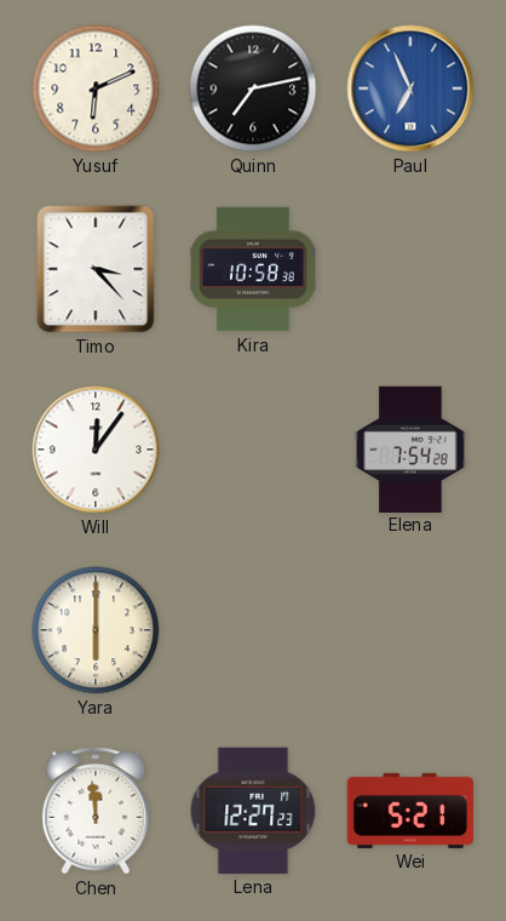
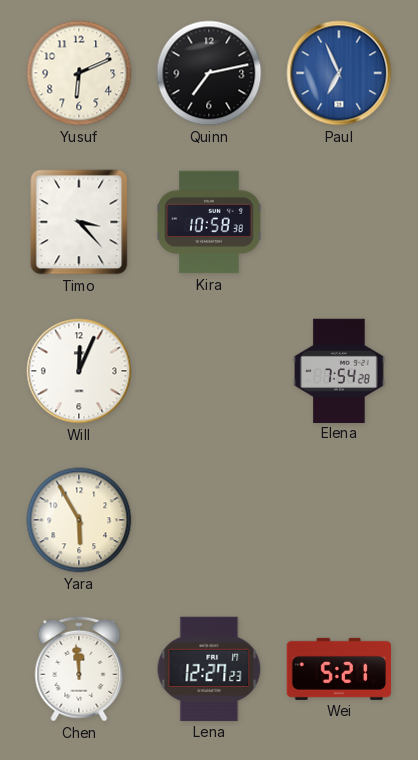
Will: 12:06 -> 12:04 (79, 371)
Yara: 6:00 -> 5:55 (79, 520)
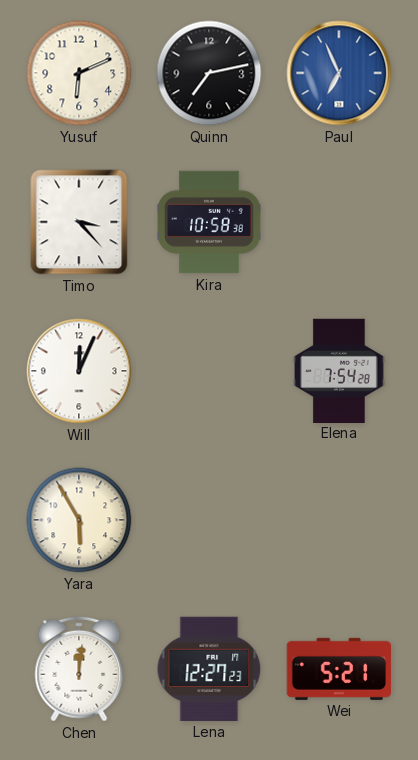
Chen: 11:59 -> 12:01 (79, 669)
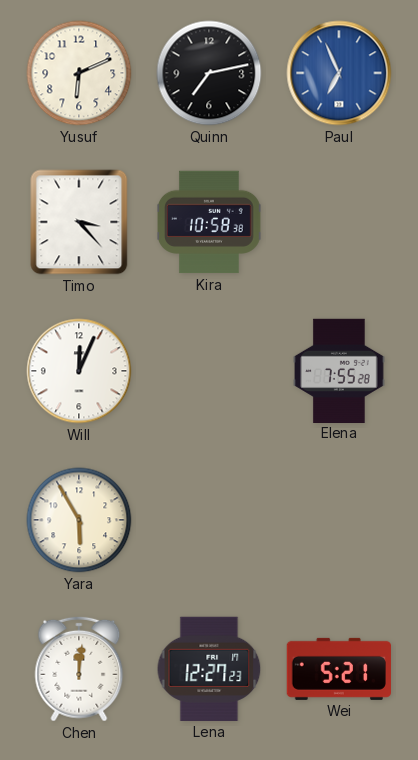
Elena: 7:54 -> 7:55 (340, 370)
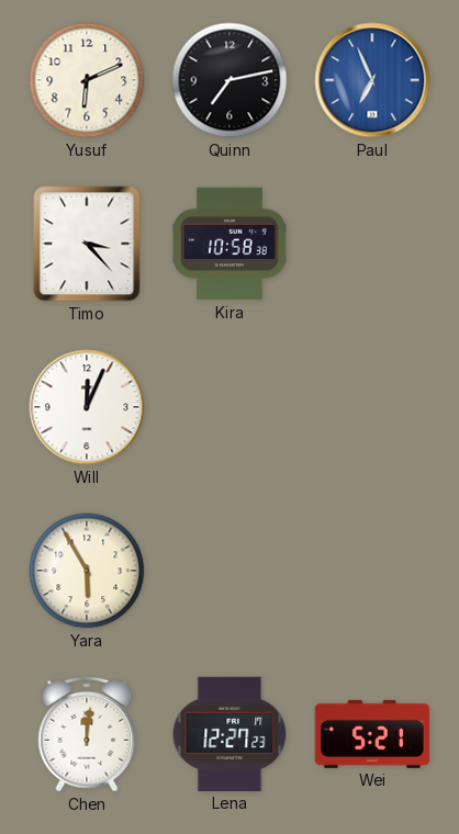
Elena: 7:55 -> none (340, 370)
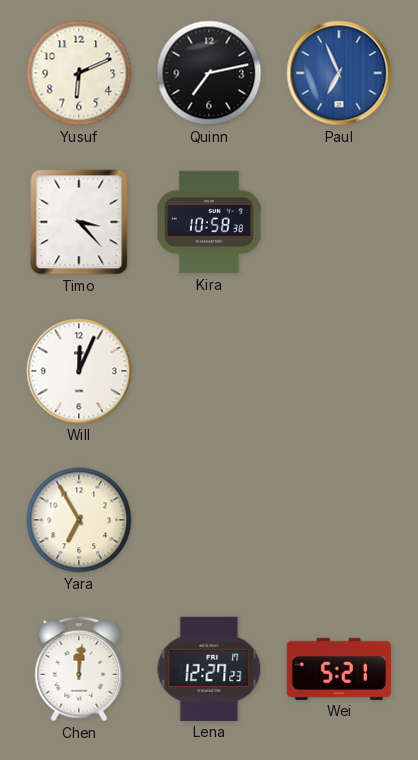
Yara: 5:55 -> 6:55 (79, 520)
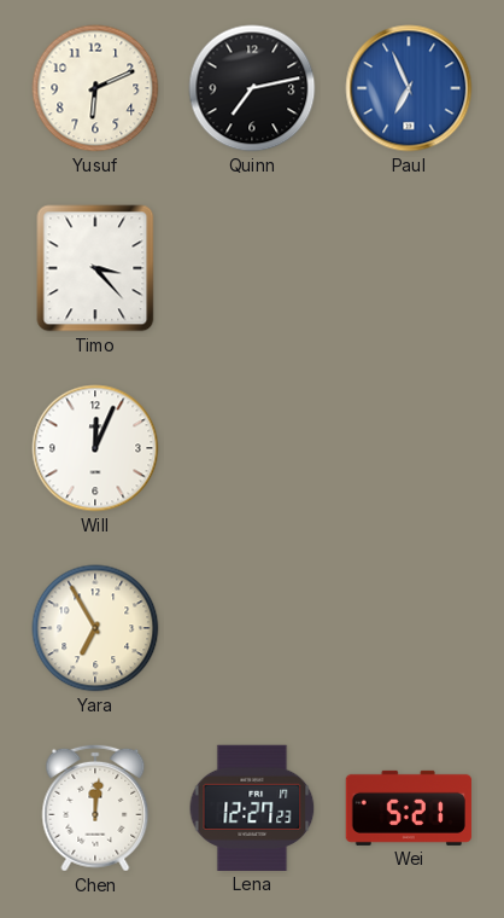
Kira: 10:58 -> none (210, 222)
